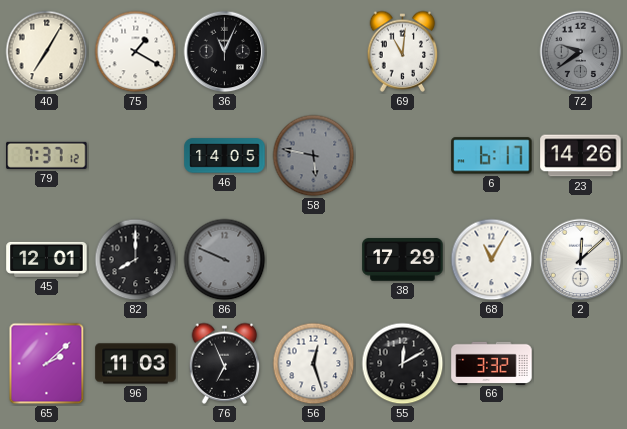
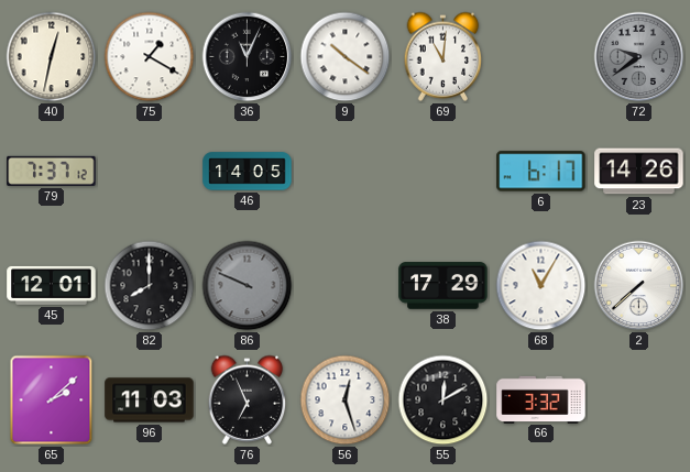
40: 7:05 -> 12:32 (52, 57)
9: none -> 10:21 (346, 57)
58: 5:47 -> none (314, 156)
2: 12:08 -> 7:38 (639, 286)
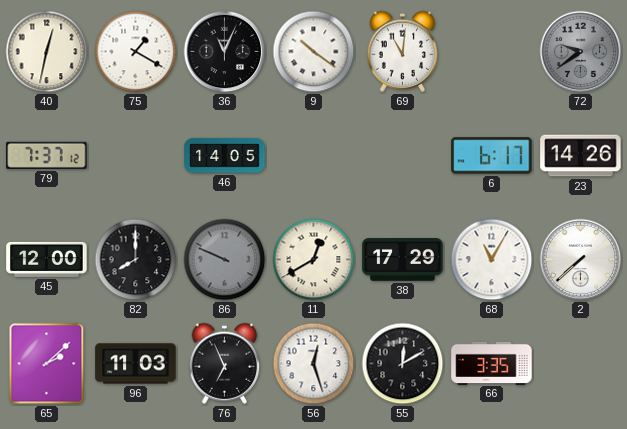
45: 12:01 -> 12:00 (47, 259)
11: none -> 12:40 (314, 260)
66: 3:32 -> 3:35 (492, 363)
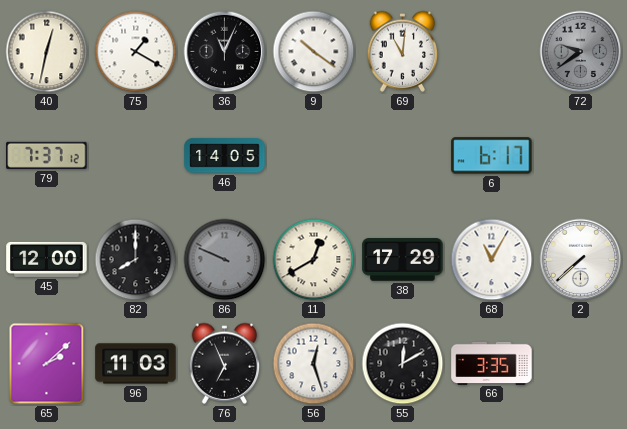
23: 14:26 -> none (581, 156)
